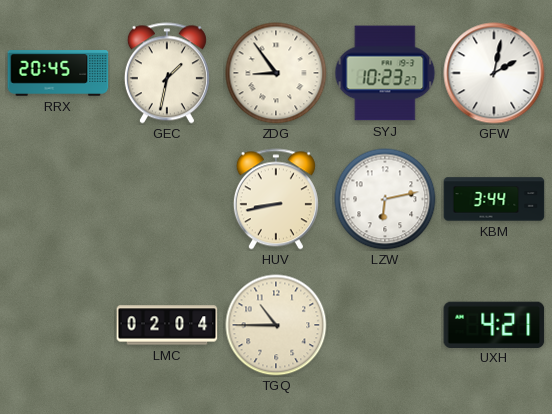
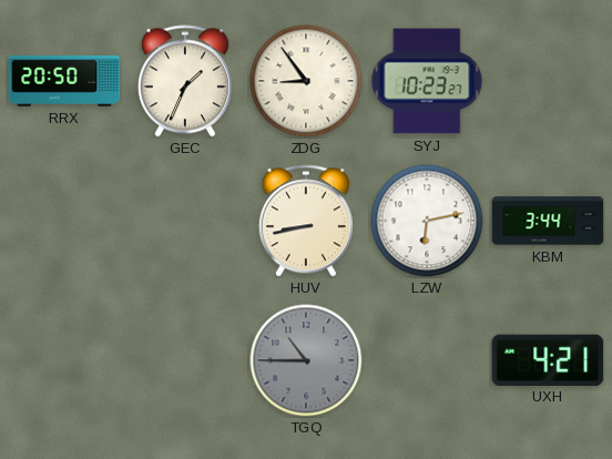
RRX: 20:45 -> 20:50 (64, 81)
GEC: 1:32 -> 1:34 (185, 81)
GFW: 2:02 -> none (494, 73)
LMC: 02:04 -> none (167, 325)
TGQ dial: cream -> grey (306, 360)
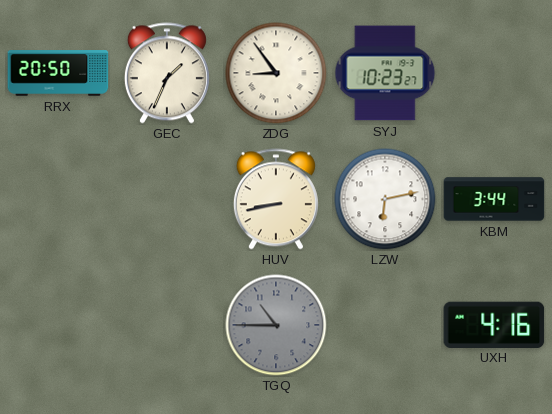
UXH: 4:21 -> 4:16 (494, 324)
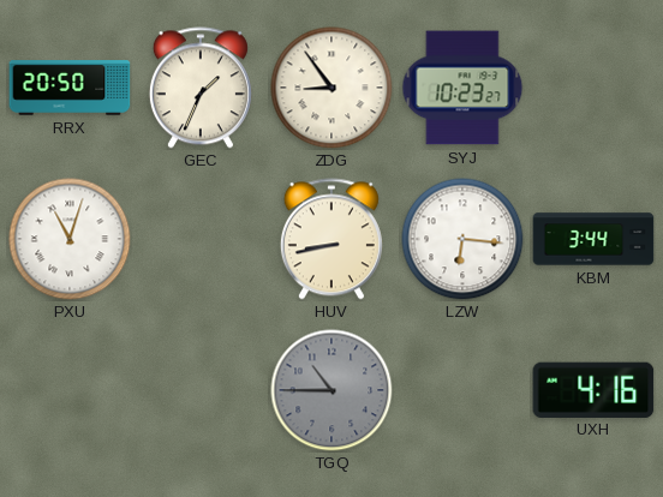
PXU: none -> 11:03 (70, 239)
LZW: 6:13 -> 6:16 (462, 239)
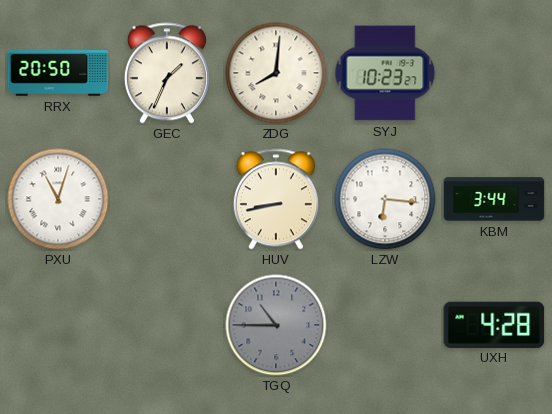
ZDG: 8:54 -> 8:01 (276, 73)
UXH: 4:16 -> 4:28 (494, 324)
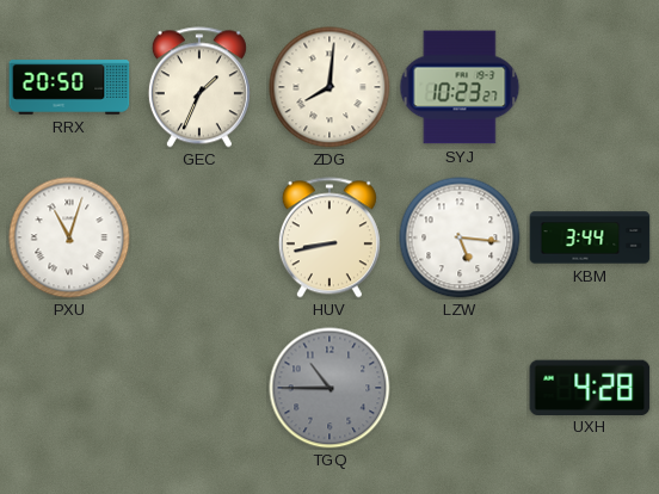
LZW: 6:16 -> 5:16 (460, 237)
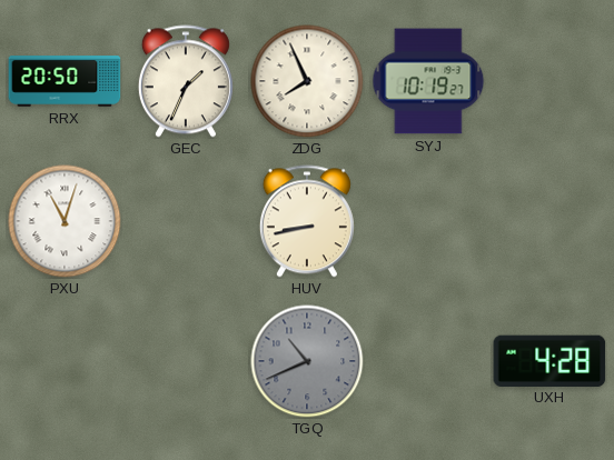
ZDG: 8:01 -> 7:56 (307, 81)
SYJ: 10:23 -> 10:19 (428, 81)
LZW: 5:16 -> none (460, 237)
KBM: 3:44 -> none (590, 237)
TGQ: 10:45 -> 10:41 (307, 361)
